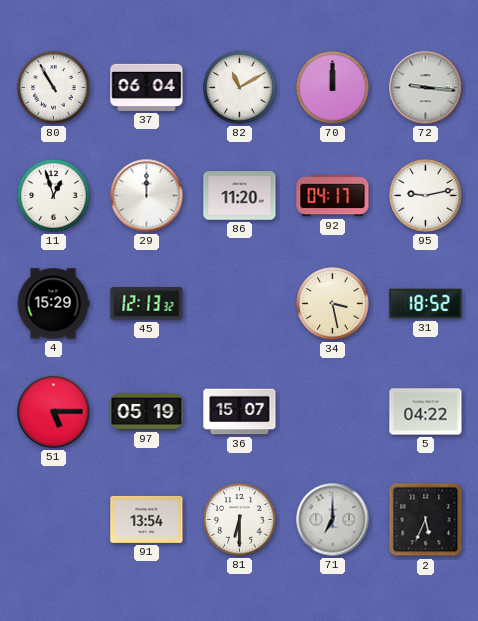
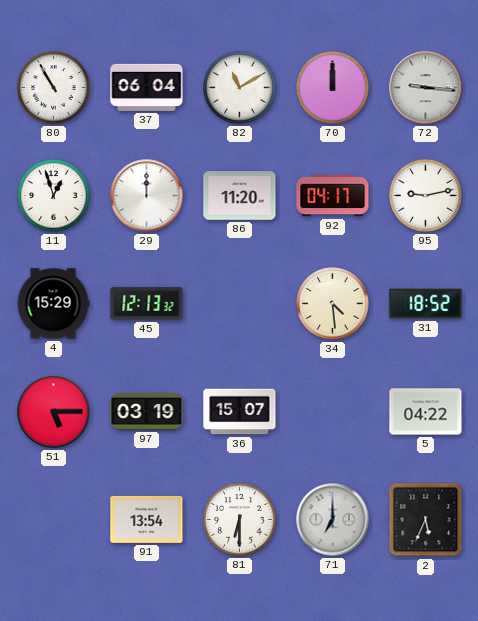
34: 3:28 -> 4:29 (333, 304)
97: 05:19 -> 03:19 (147, 412)
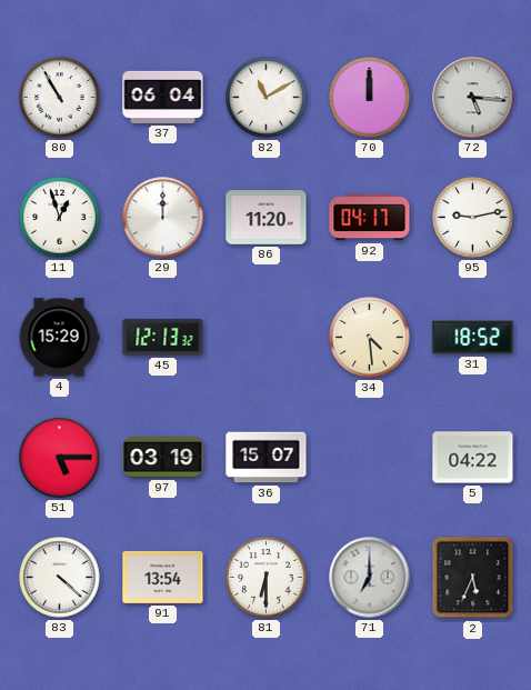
72: 9:16 -> 5:16 (473, 98)
83: none -> 4:22 (60, 578)
